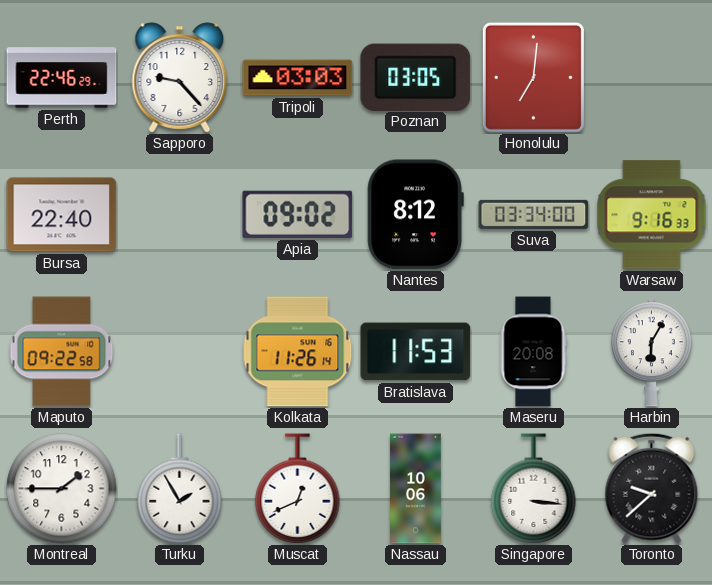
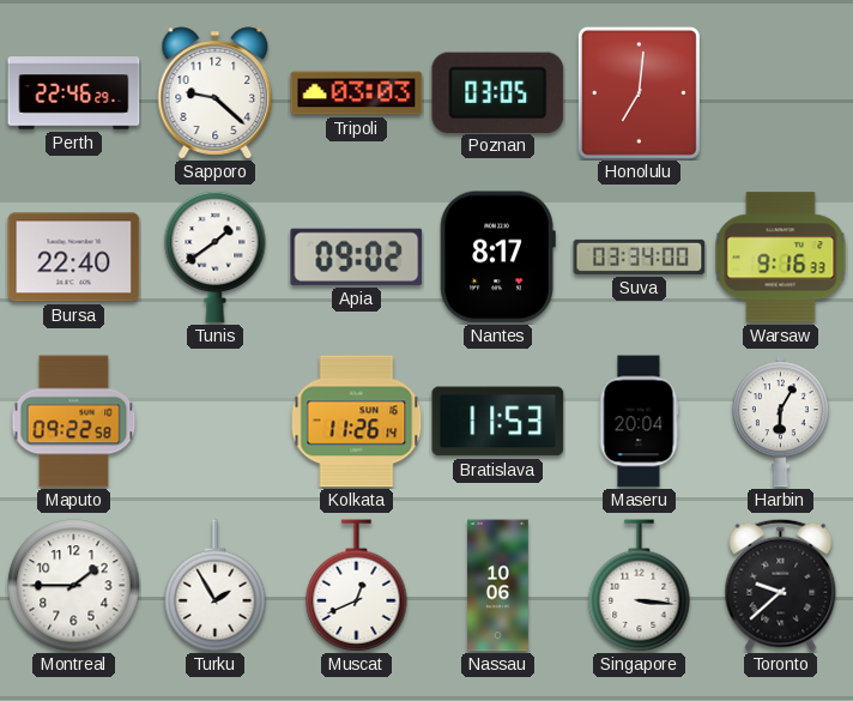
Sapporo: 9:23 -> 9:22 (216, 93)
Tunis: none -> 1:39 (216, 256)
Nantes: 8:12 -> 8:17 (497, 258)
Maseru: 20:08 -> 20:04 (639, 422)
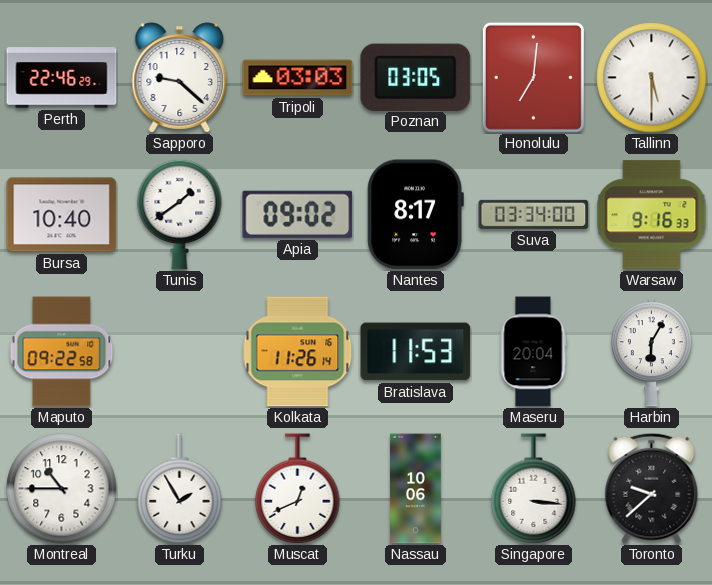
Tallinn: none -> 5:30 (652, 78)
Bursa: 22:40 -> 10:40 (62, 215)
Montreal: 1:45 -> 10:45 (62, 489)
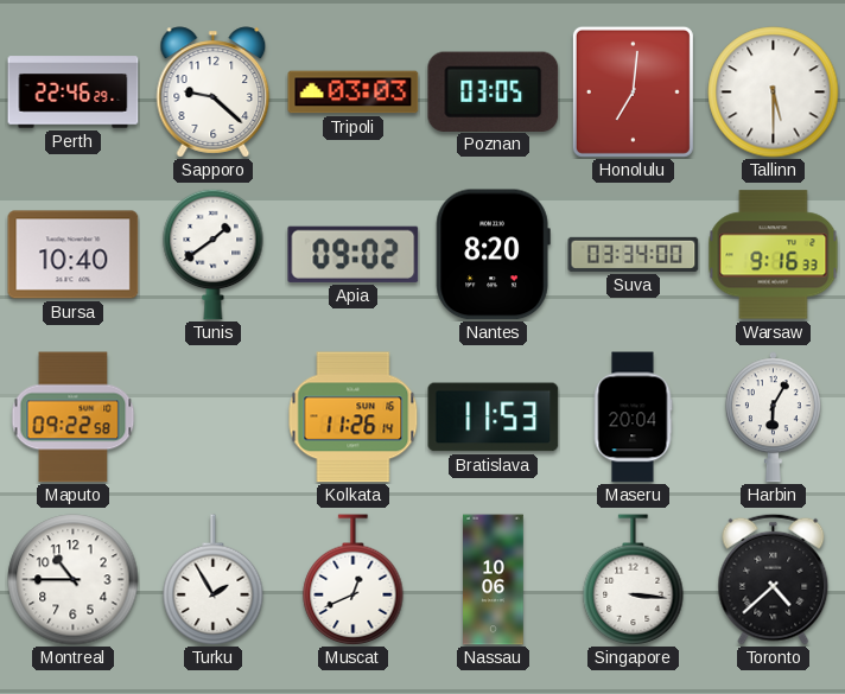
Nantes: 8:17 -> 8:20 (493, 255)
Toronto: 9:38 -> 4:38 (774, 579)
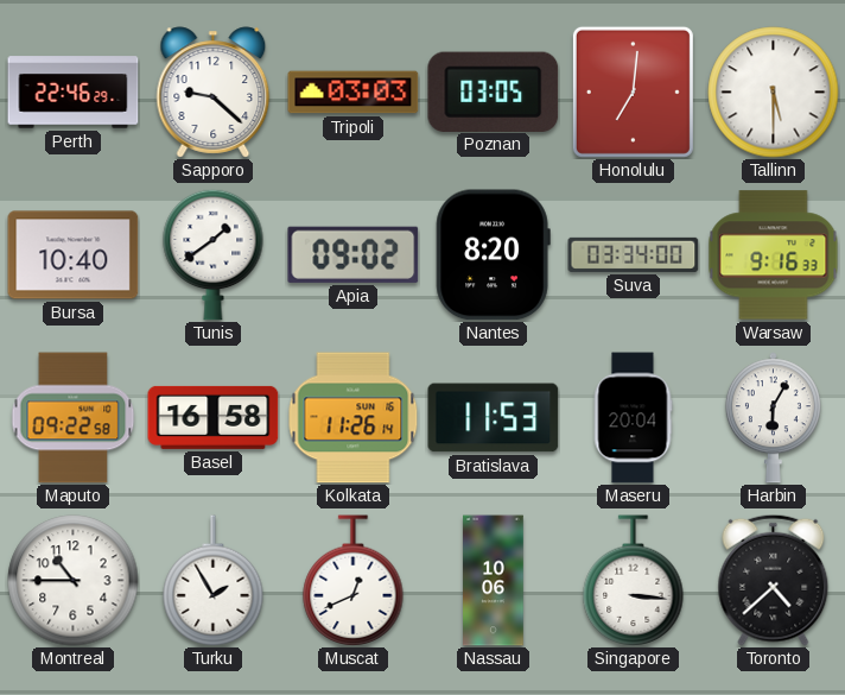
Basel: none -> 16:58 (214, 417)
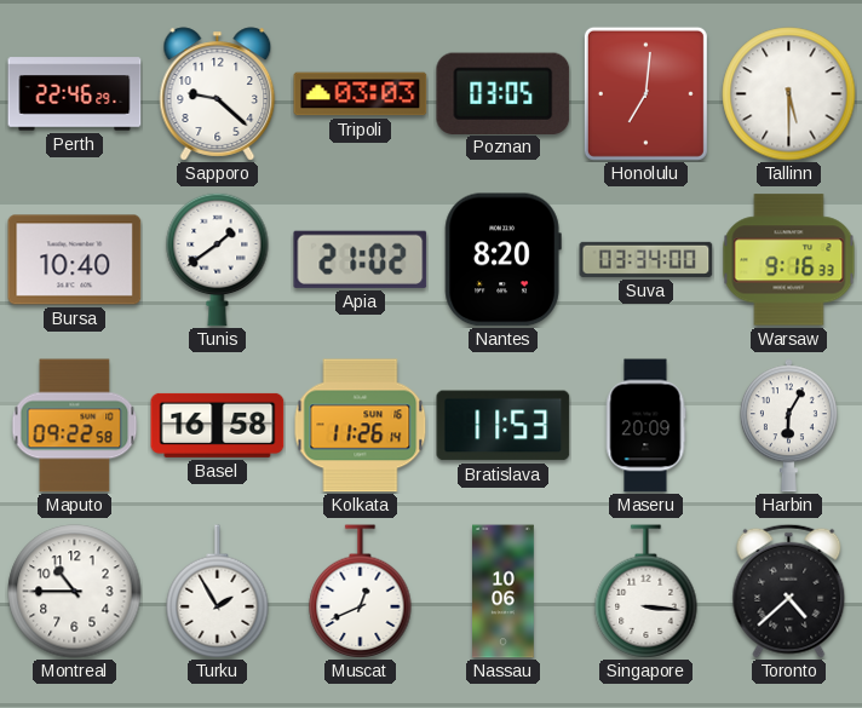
Apia: 09:02 -> 21:02 (361, 259)
Maseru: 20:04 -> 20:09 (645, 426)
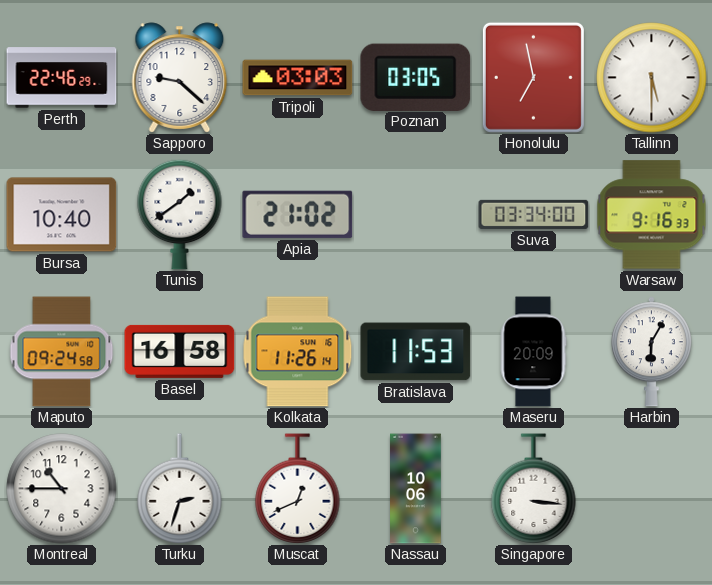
Honolulu: 7:01 -> 6:58 (533, 77)
Nantes: 8:20 -> none (502, 260)
Maputo: 09:22 -> 09:24 (62, 352)
Turku: 1:55 -> 2:33 (180, 489)
Toronto: 4:38 -> none (789, 591)
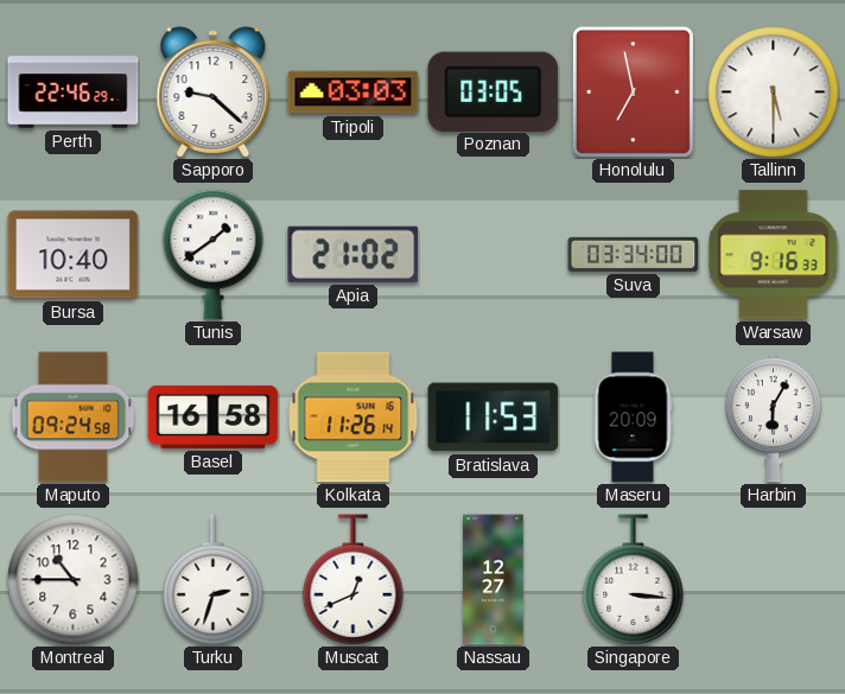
Nassau: 10:06 -> 12:27 (494, 580)
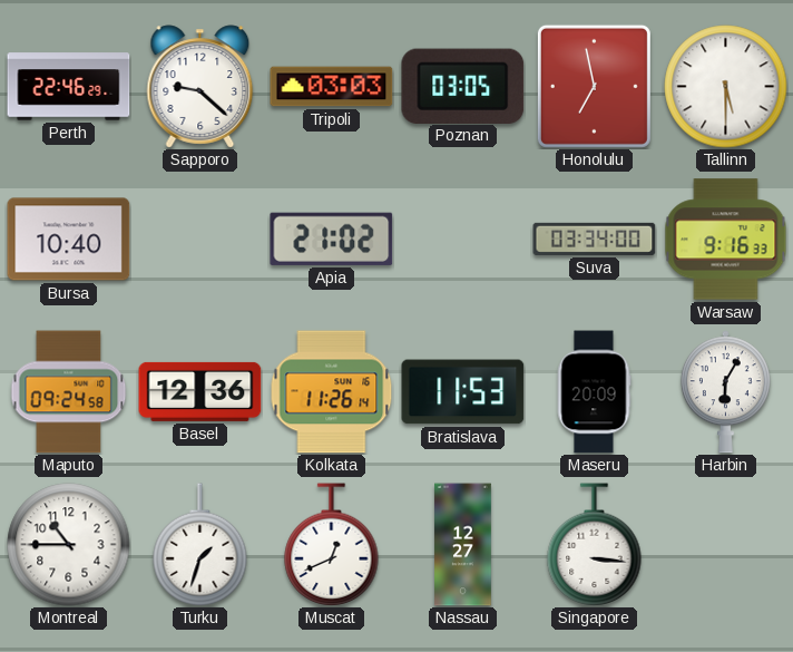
Tunis: 1:39 -> none (214, 254)
Basel: 16:58 -> 12:36 (200, 391)
Turku: 2:33 -> 1:33 (200, 545)
